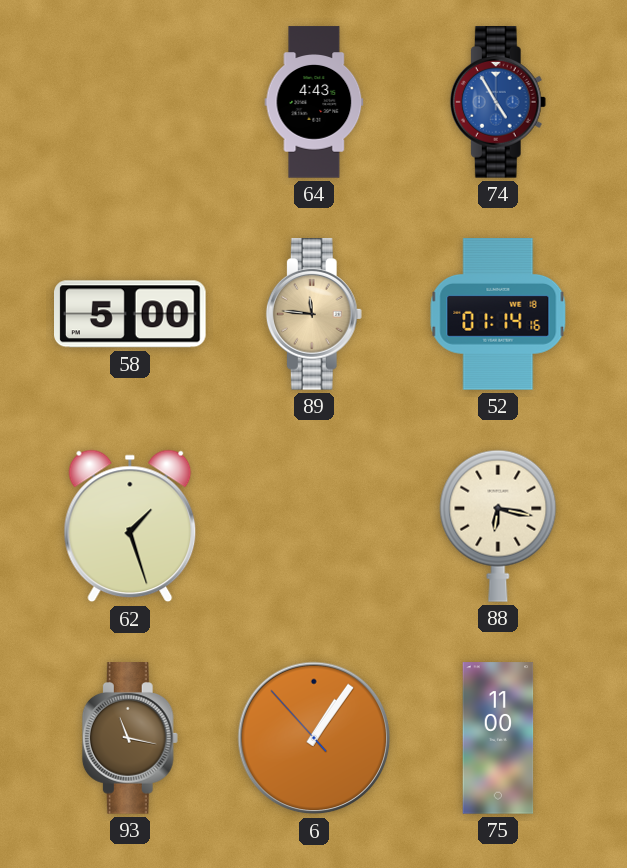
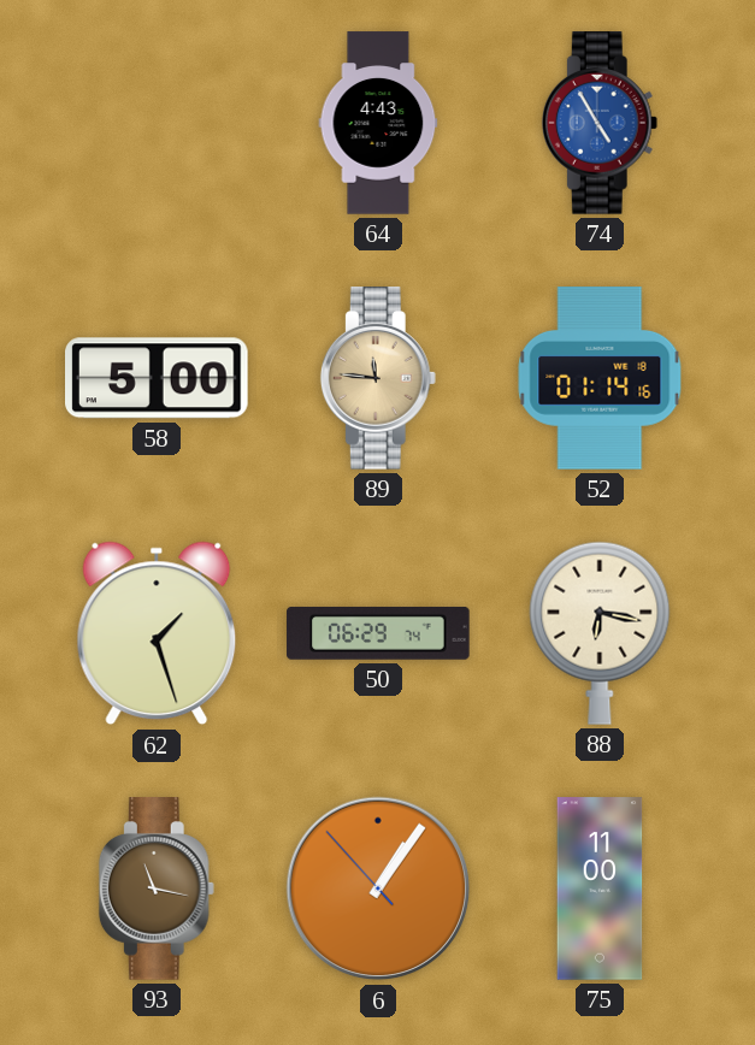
50: none -> 06:29 (378, 634)
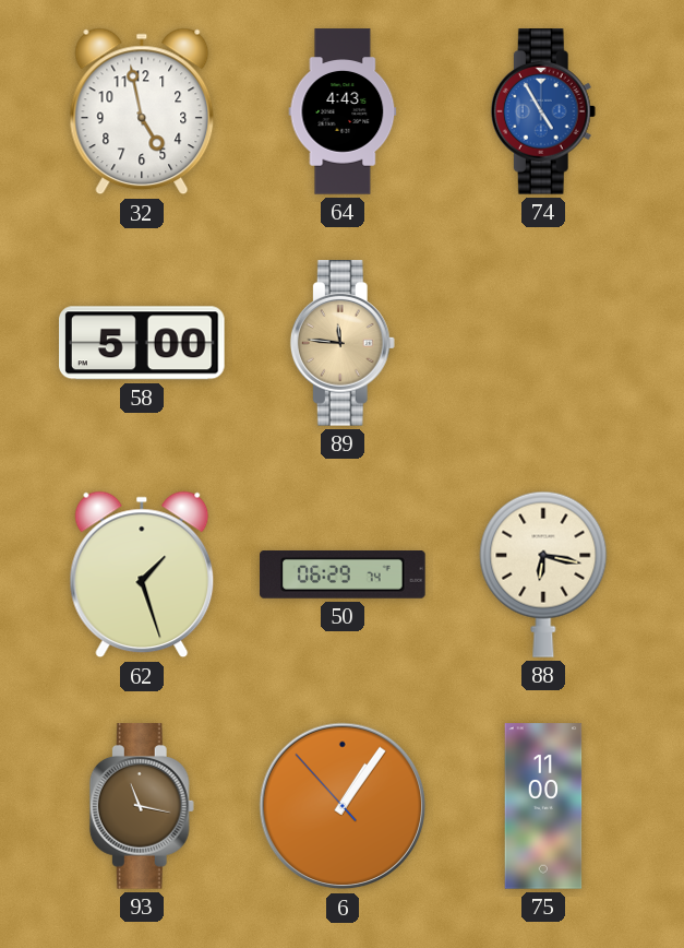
32: none -> 4:58 (142, 111)
52: 01:14 -> none (600, 378)
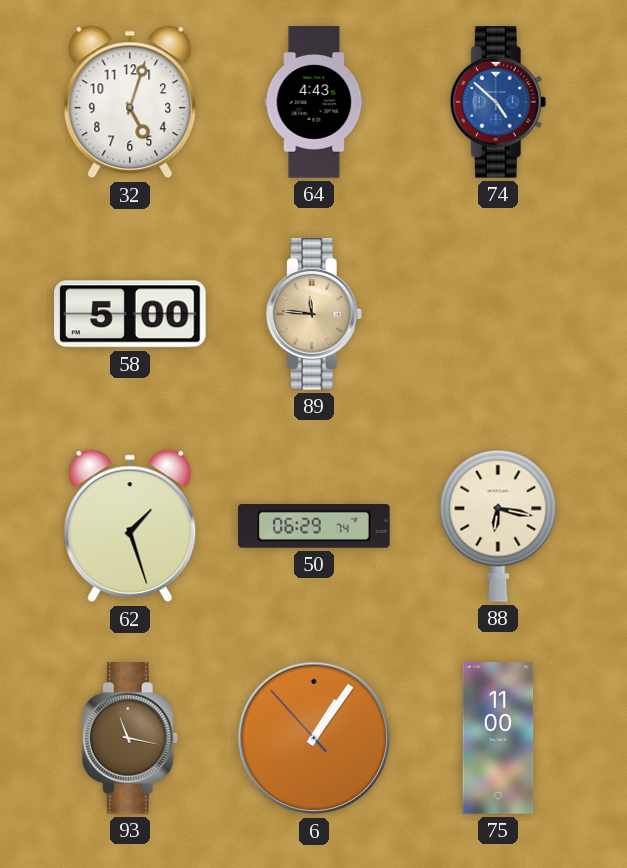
32: 4:58 -> 5:03 (130, 102)
74: 4:55 -> 4:52 (498, 102)
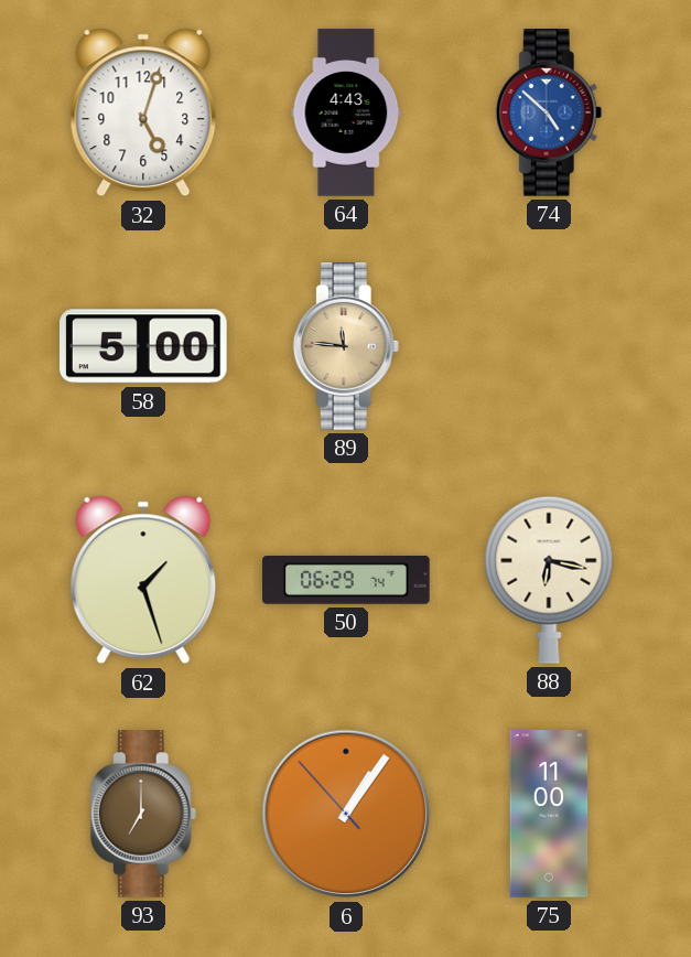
93: 11:17 -> 7:00 (143, 814)
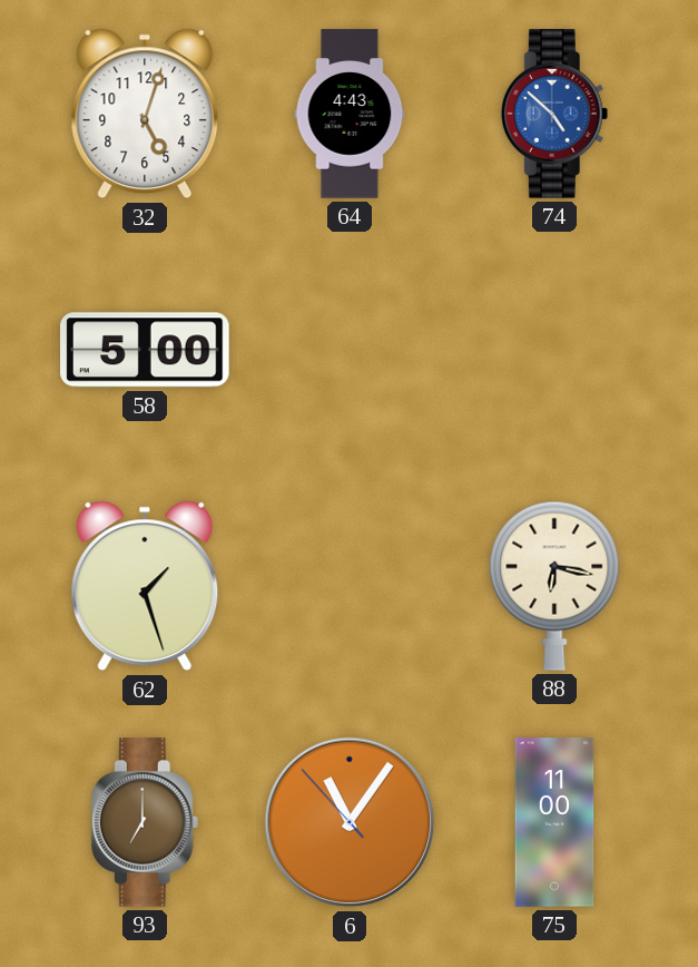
89: 11:46 -> none (346, 346)
50: 06:29 -> none (346, 581)
6: 1:05 -> 11:05 (350, 822)
